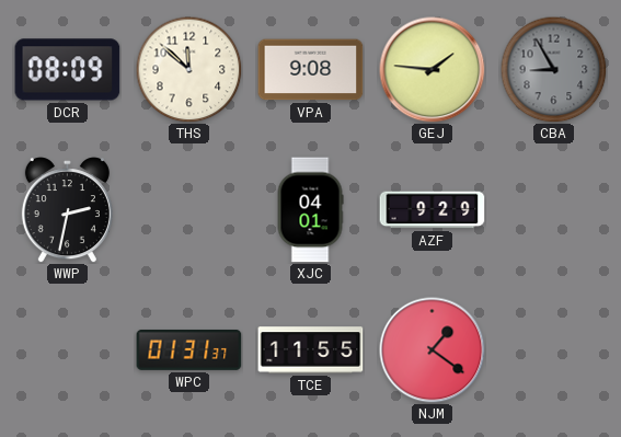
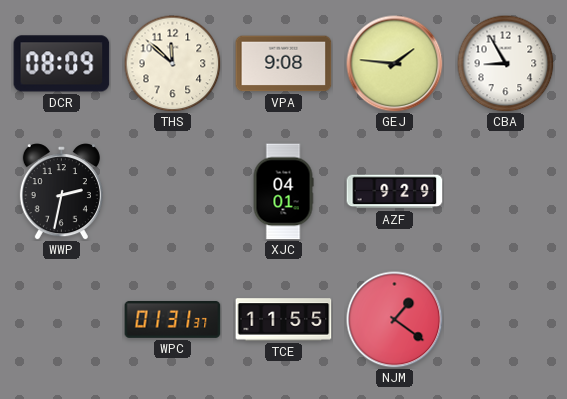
CBA dial: grey -> white (505, 63)
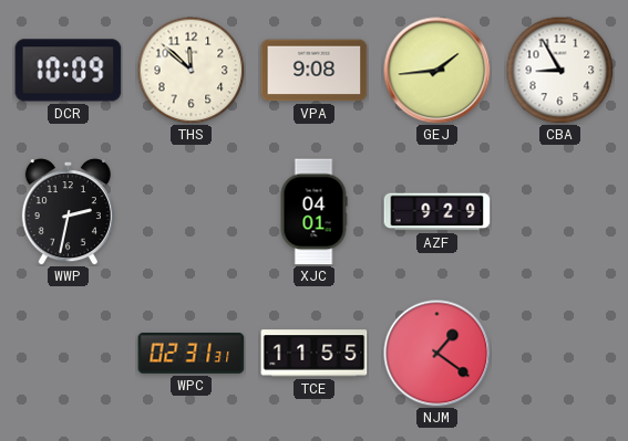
DCR: 08:09 -> 10:09 (69, 71)
GEJ: 1:46 -> 1:44 (437, 71)
WPC: 01:31 -> 02:31 (192, 353)
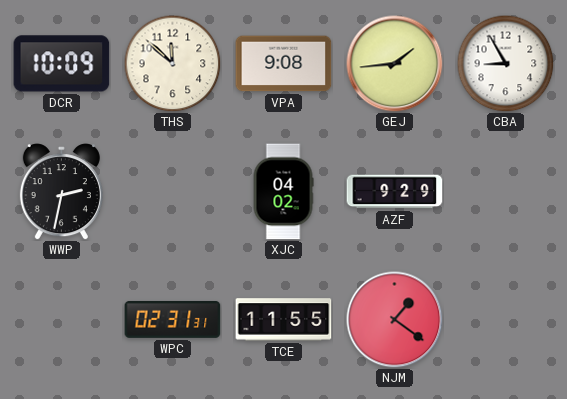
XJC: 04:01 -> 04:02 (283, 192)
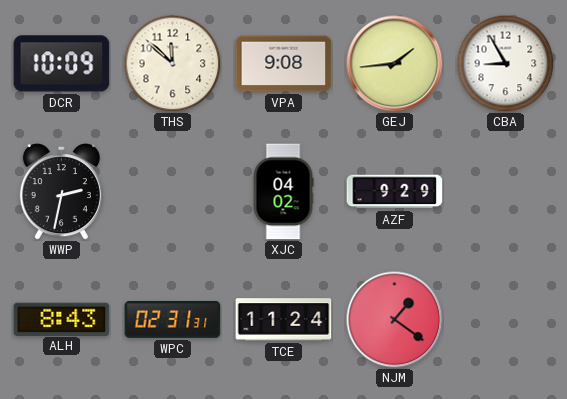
ALH: none -> 8:43 (62, 319)
TCE: 11:55 -> 11:24 (284, 320)
